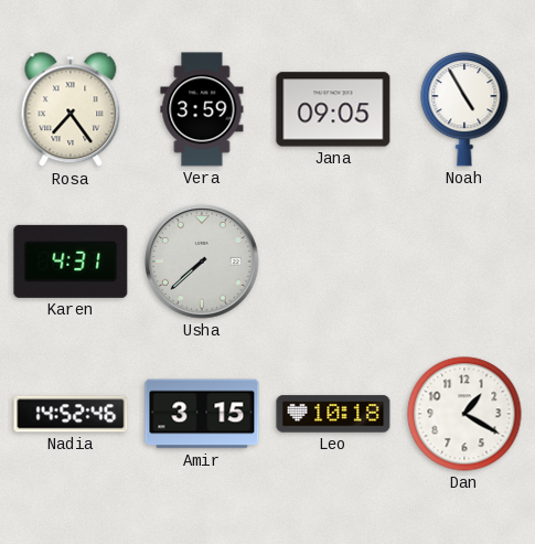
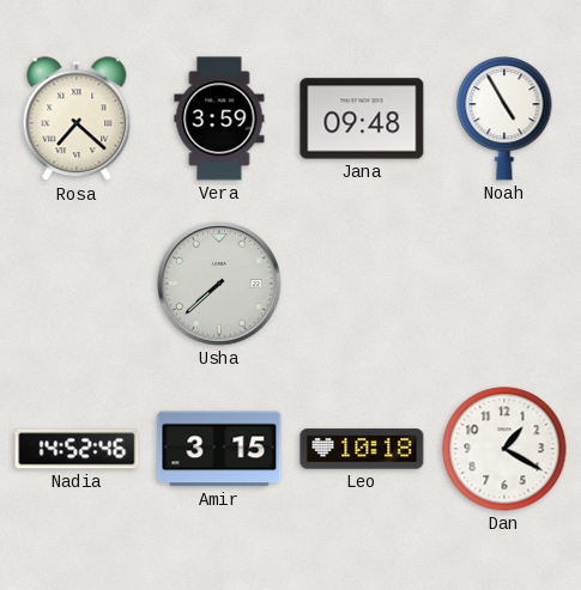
Rosa: 7:24 -> 7:22 (77, 120)
Jana: 09:05 -> 09:48 (362, 118)
Karen: 4:31 -> none (71, 262)
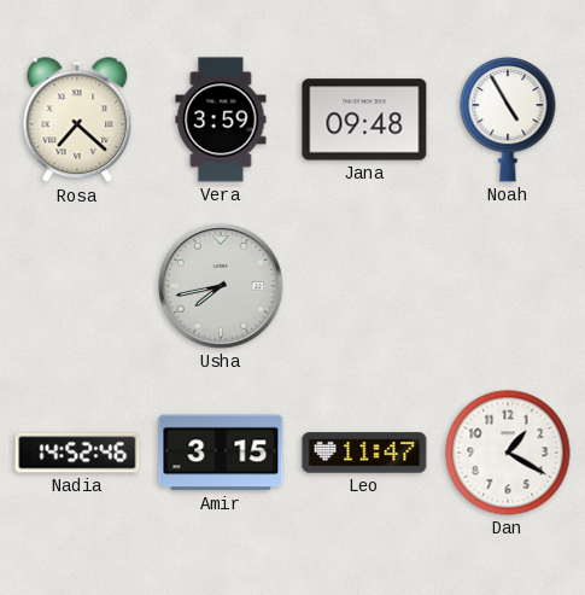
Usha: 7:38 -> 7:43 (221, 286)
Leo: 10:18 -> 11:47 (364, 453)
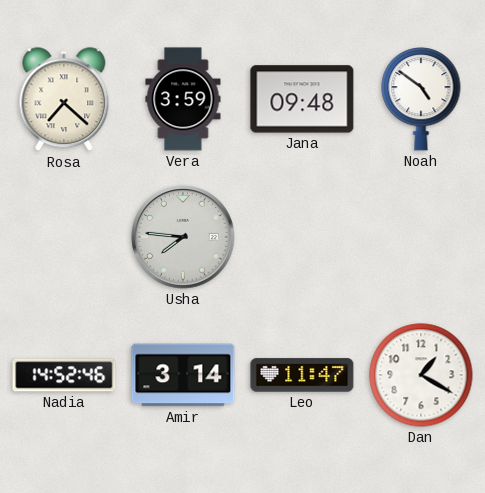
Noah: 4:55 -> 4:51 (421, 99)
Usha: 7:43 -> 7:46 (183, 237)
Amir: 3:15 -> 3:14 (183, 375)
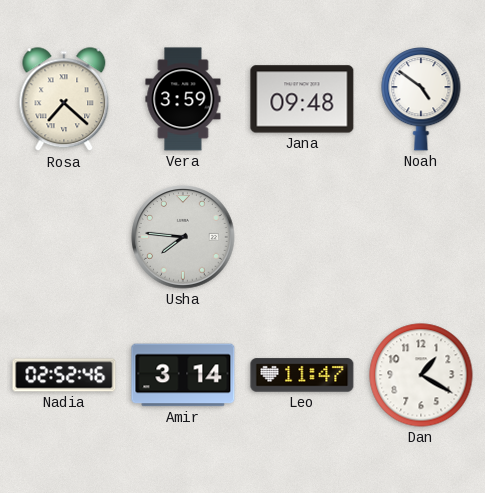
Nadia: 14:52 -> 02:52 (64, 375)
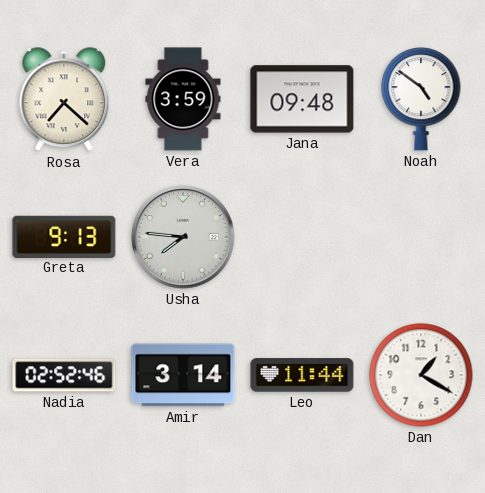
Greta: none -> 9:13 (64, 236)
Leo: 11:47 -> 11:44 (302, 375)
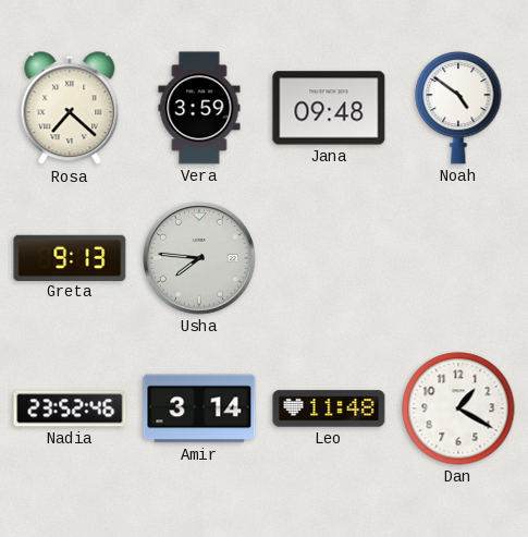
Nadia: 02:52 -> 23:52 (70, 408)
Leo: 11:44 -> 11:48 (329, 408)
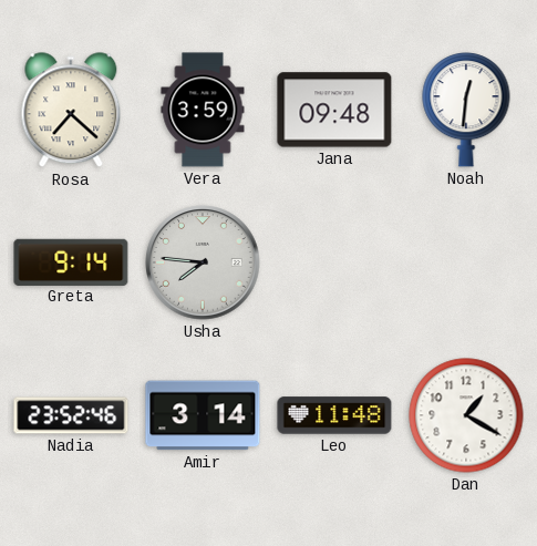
Noah: 4:51 -> 12:31 (466, 110)
Greta: 9:13 -> 9:14 (71, 261)
